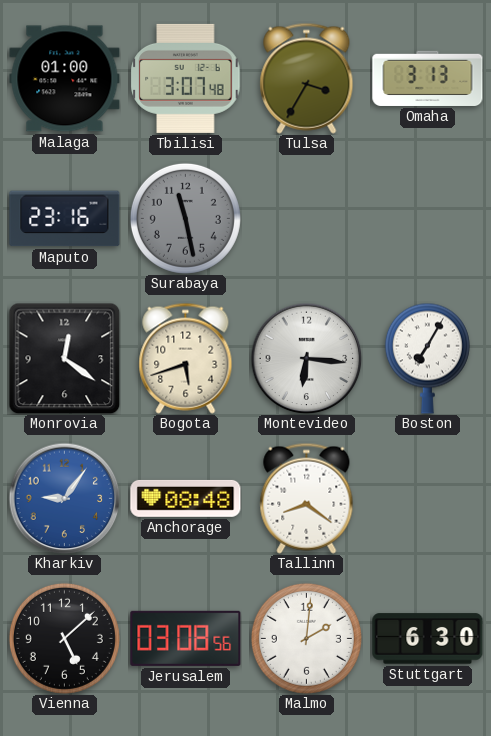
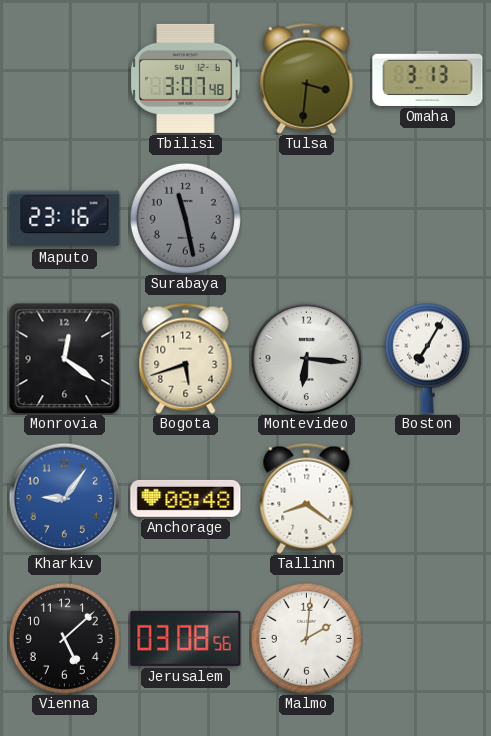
Malaga: 01:00 -> none (65, 79)
Tulsa: 3:35 -> 3:31 (307, 78)
Stuttgart: 6:30 -> none (428, 639)
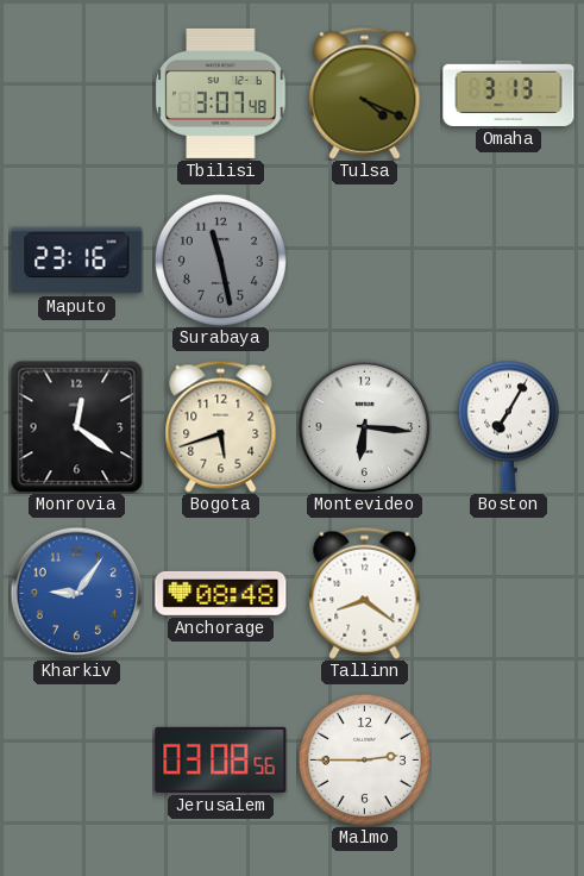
Tulsa: 3:31 -> 4:19 (365, 93)
Vienna: 5:08 -> none (64, 638)
Malmo: 2:01 -> 2:45 (364, 759)
